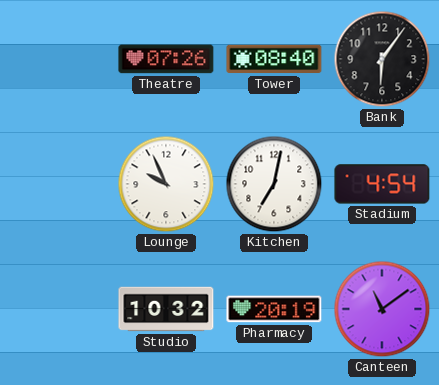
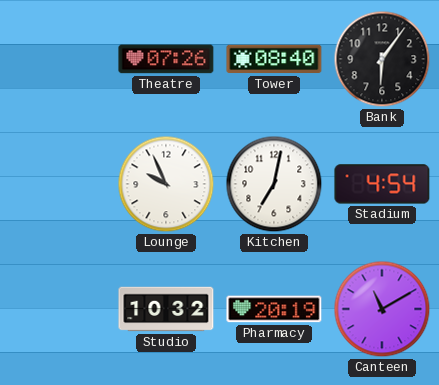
Canteen: 11:09 -> 11:10 (382, 309)
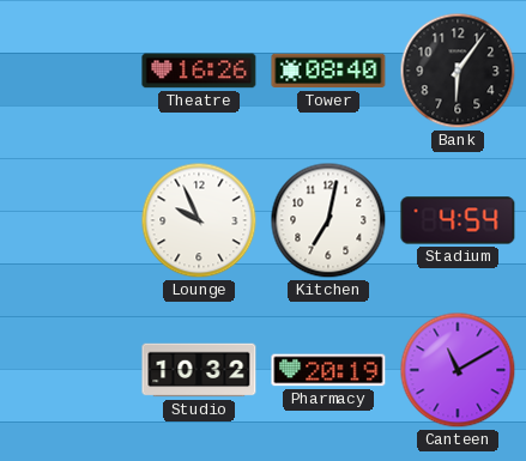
Theatre: 07:26 -> 16:26 (199, 71)
